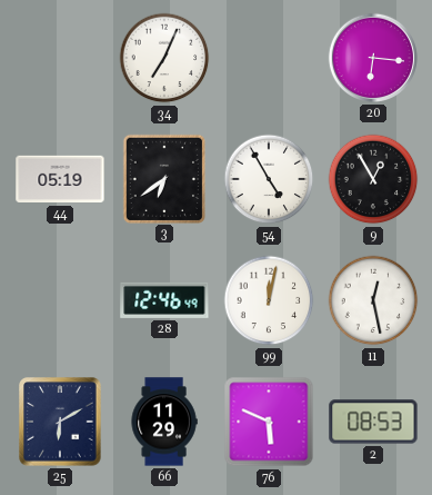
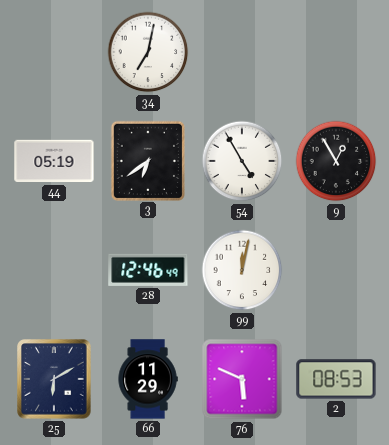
34: 7:04 -> 7:02 (148, 52)
20: 6:16 -> none (373, 58)
11: 12:28 -> none (373, 300)
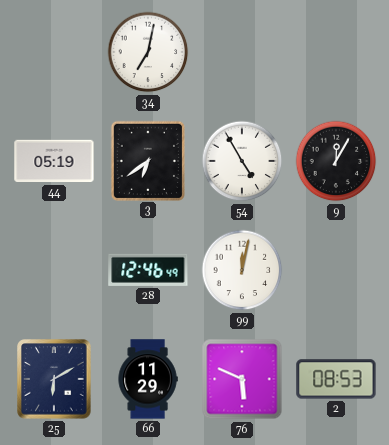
9: 12:55 -> 12:05 (336, 161)
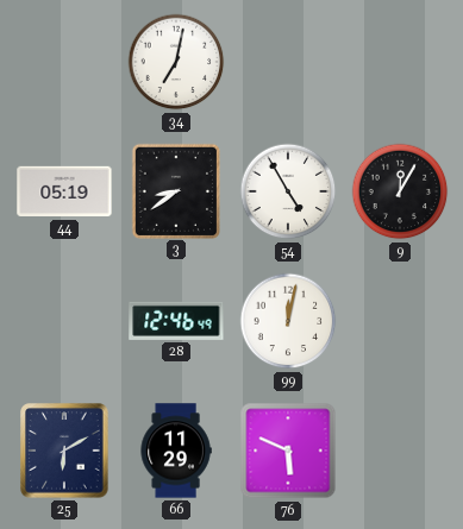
3: 6:39 -> 8:39 (176, 190)
2: 08:53 -> none (336, 379)
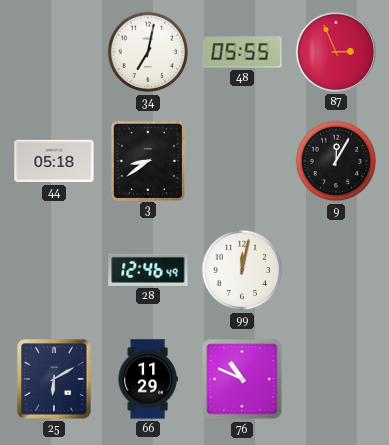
48: none -> 05:55 (242, 52)
87: none -> 2:56 (336, 52)
44: 05:19 -> 05:18 (54, 161)
54: 4:55 -> none (288, 191)
76: 5:49 -> 10:49 (242, 379)
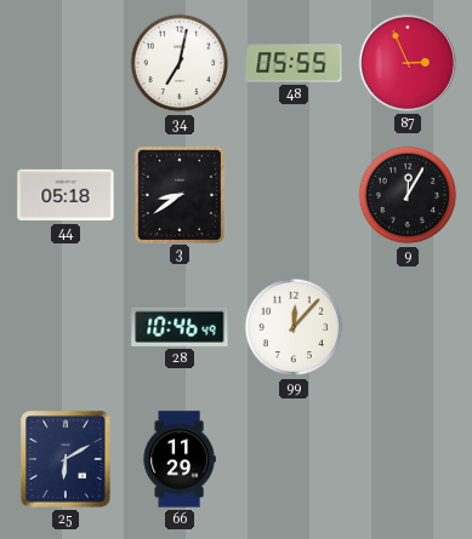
28: 12:46 -> 10:46 (180, 327)
99: 12:02 -> 12:07 (294, 327)
76: 10:49 -> none (242, 379)
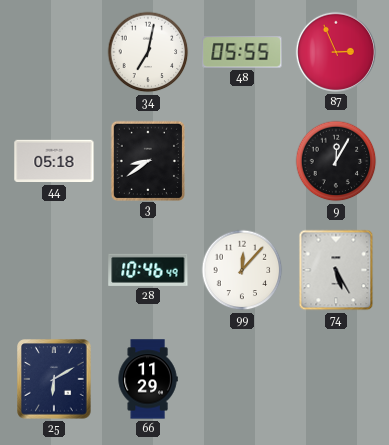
74: none -> 5:25 (336, 270)
